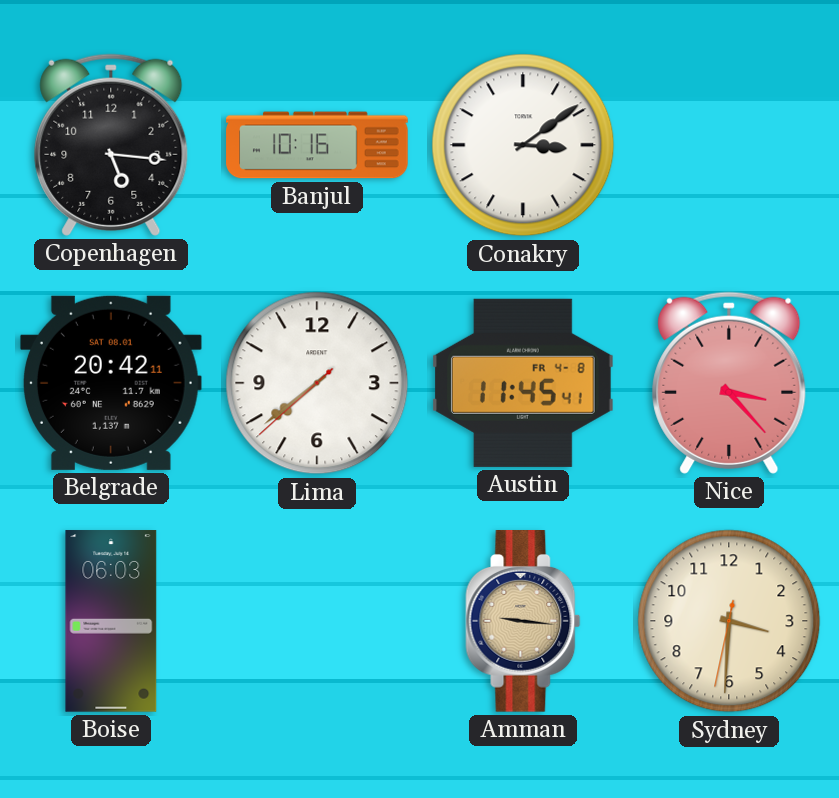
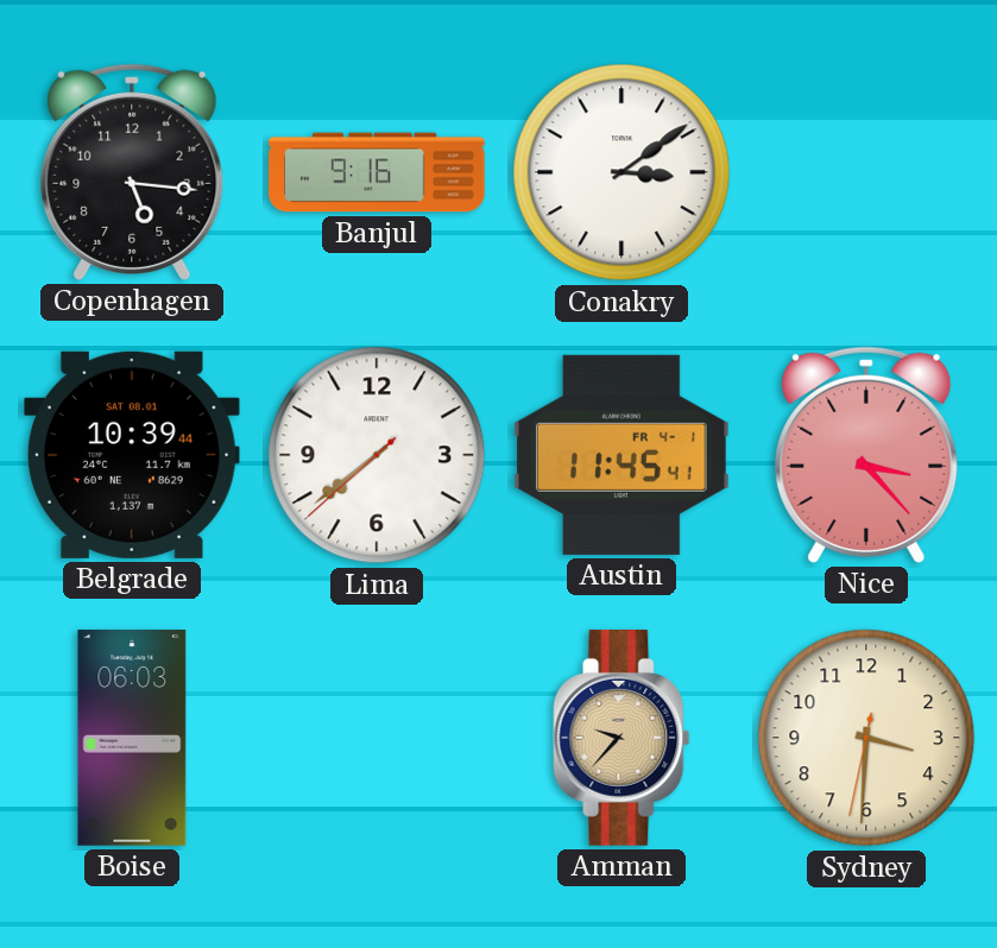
Banjul: 10:16 -> 9:16 (377, 172)
Belgrade: 20:42 -> 10:39 (132, 455)
Austin date: FR 4-8 -> FR 4-1 (623, 455)
Amman: 9:16 -> 9:37 (621, 739)
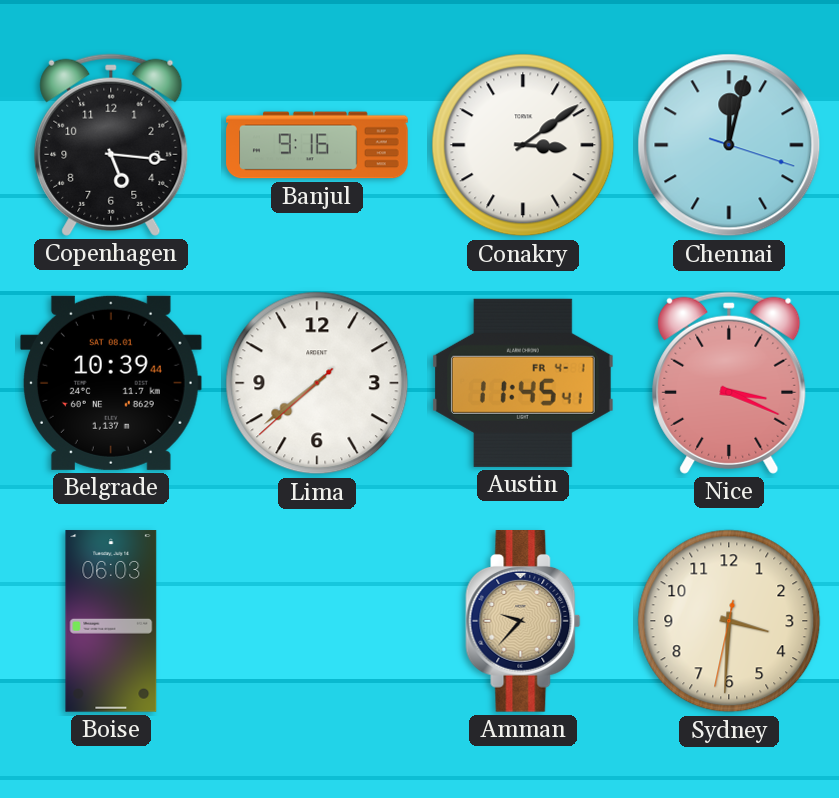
Chennai: none -> 12:02 (729, 145)
Nice: 3:23 -> 3:19 (729, 383)
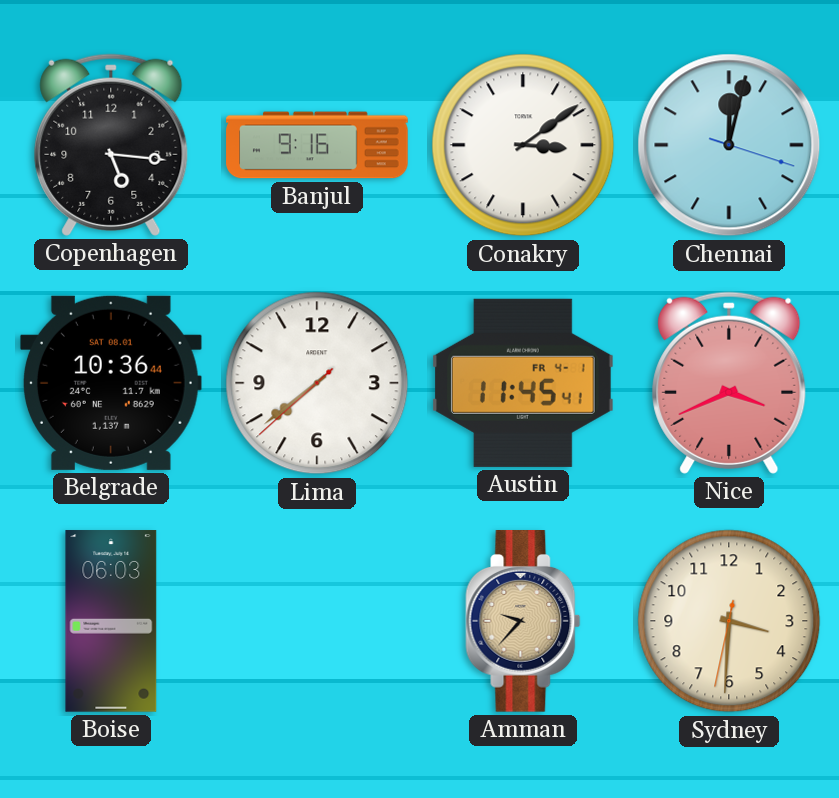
Belgrade: 10:39 -> 10:36 (111, 383)
Nice: 3:19 -> 3:41 (729, 383)
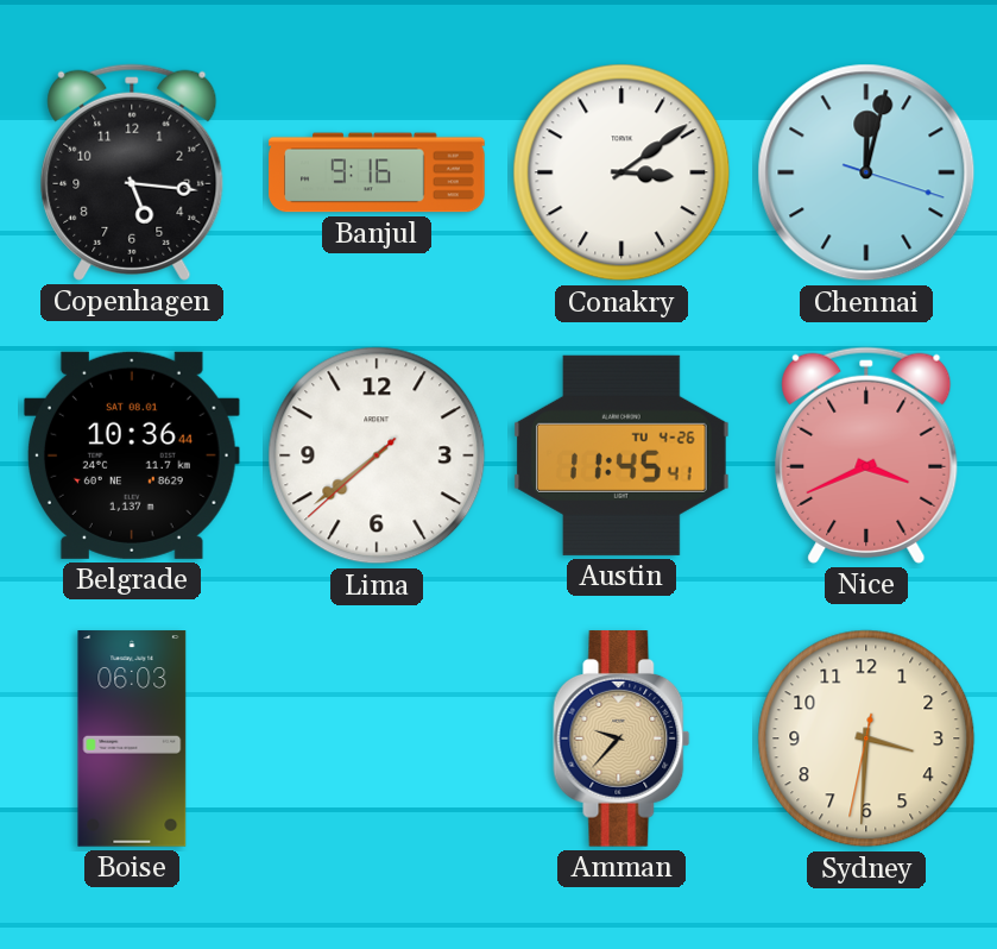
Austin date: FR 4-1 -> TU 4-26 (623, 455)
